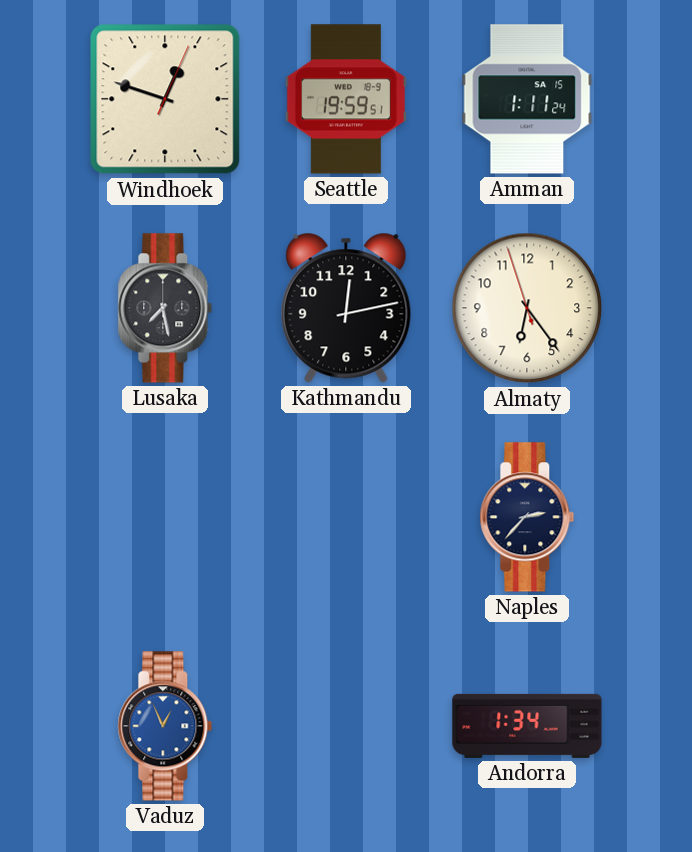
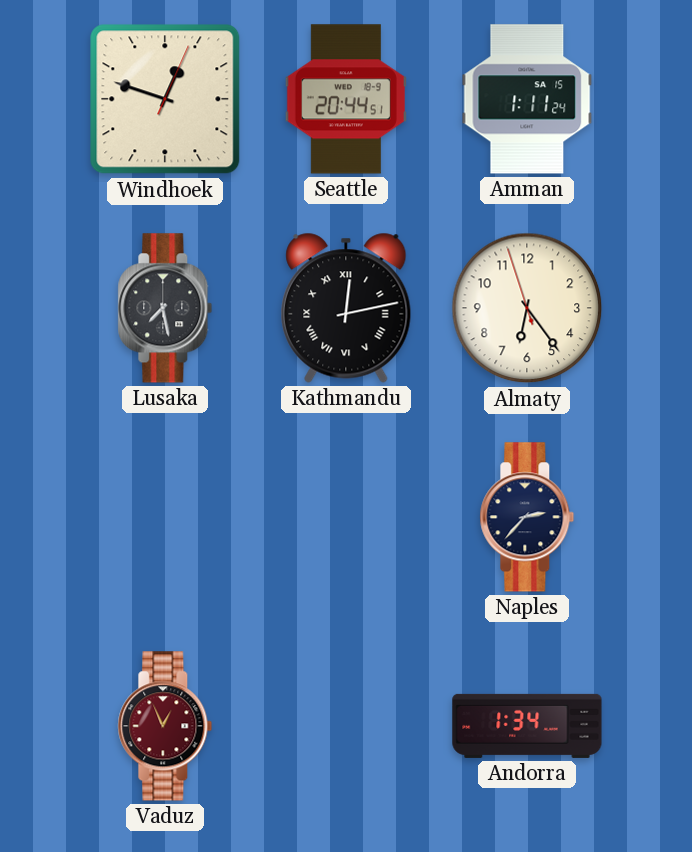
Seattle: 19:59 -> 20:44 (346, 99)
Kathmandu numerals: Arabic -> Roman (346, 308)
Vaduz dial: blue -> burgundy (165, 726)
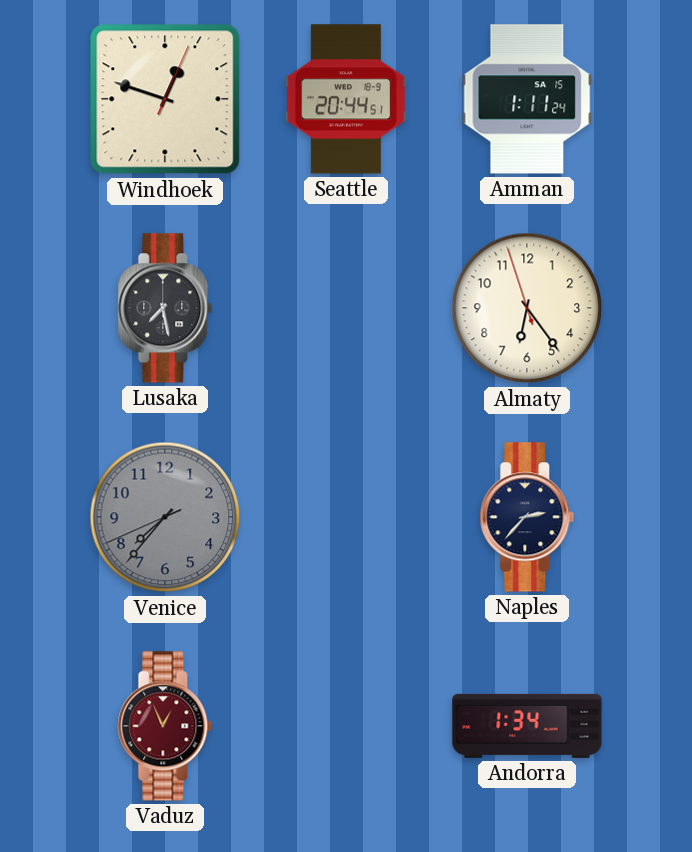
Kathmandu: 12:13 -> none (346, 308)
Venice: none -> 7:36 (165, 517)
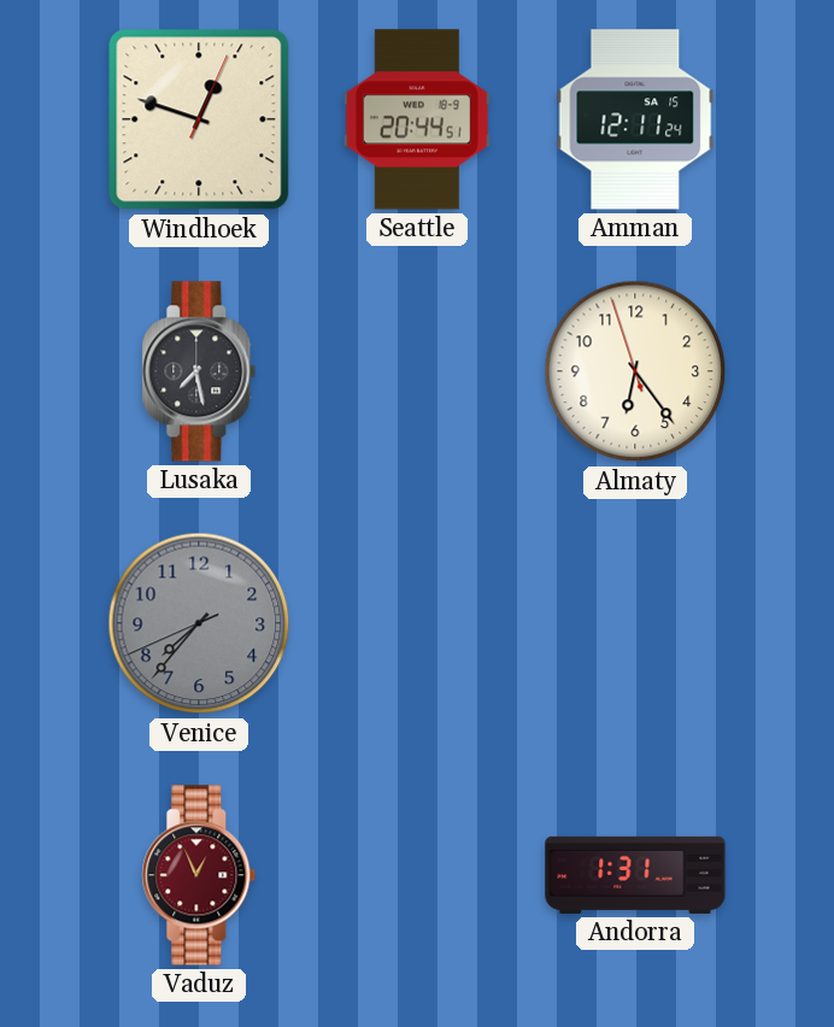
Amman: 1:11 -> 12:11 (635, 119)
Naples: 2:37 -> none (527, 517)
Andorra: 1:34 -> 1:31 (635, 875)
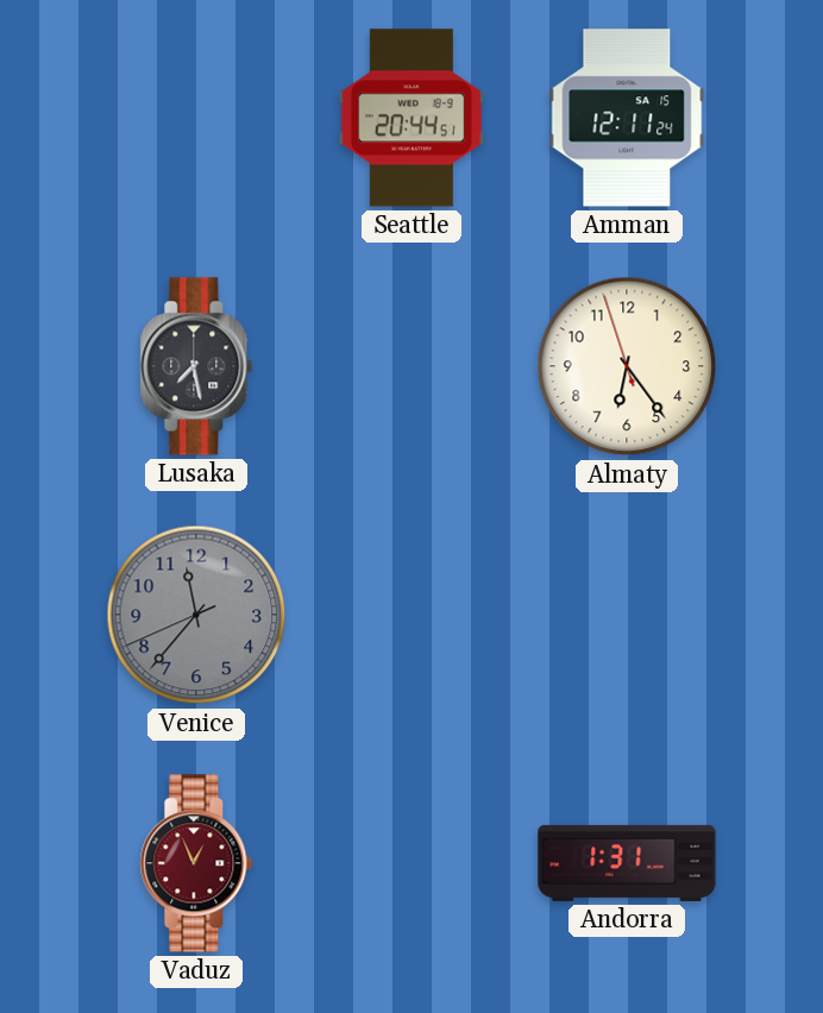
Windhoek: 12:48 -> none (199, 119)
Venice: 7:36 -> 11:36 (196, 615)
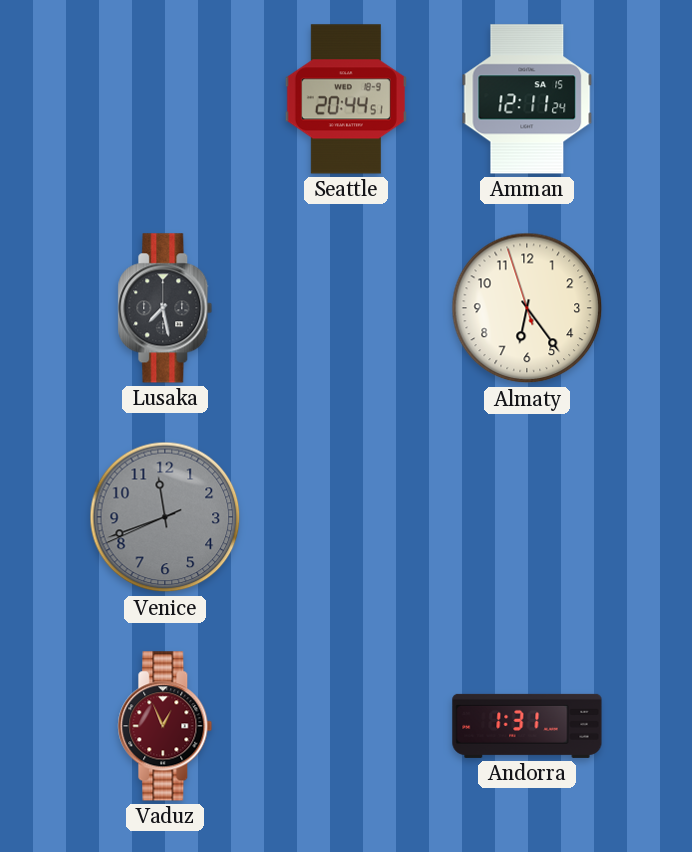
Venice: 11:36 -> 11:41 (165, 517)
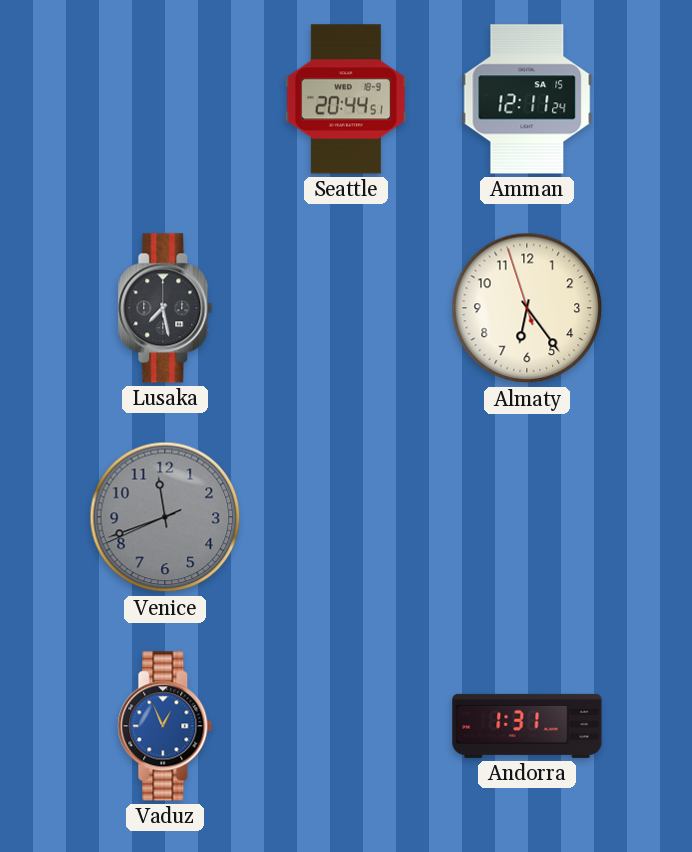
Vaduz dial: burgundy -> blue (165, 726)
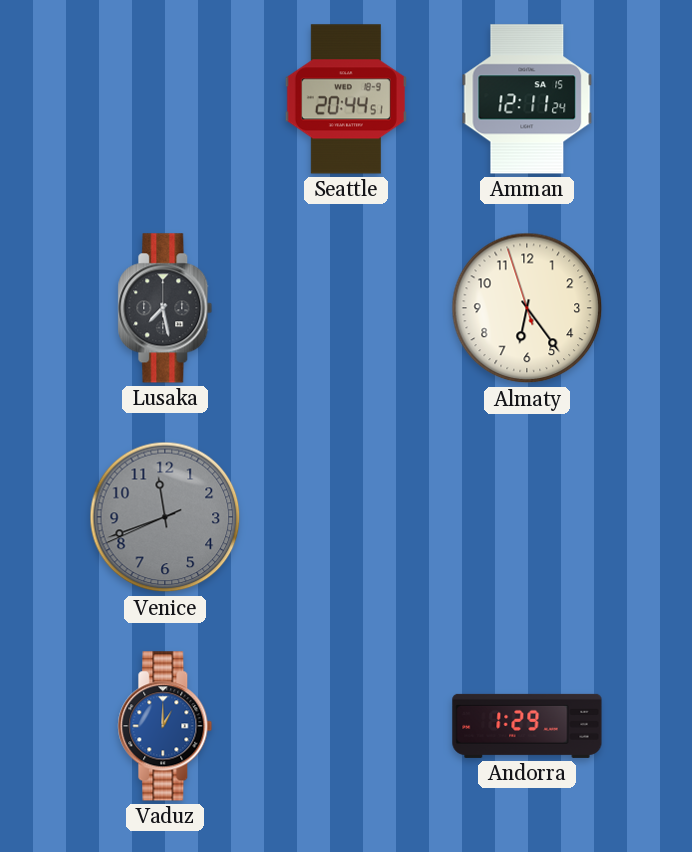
Vaduz: 12:56 -> 1:00 (165, 726)
Andorra: 1:31 -> 1:29 (527, 726)
